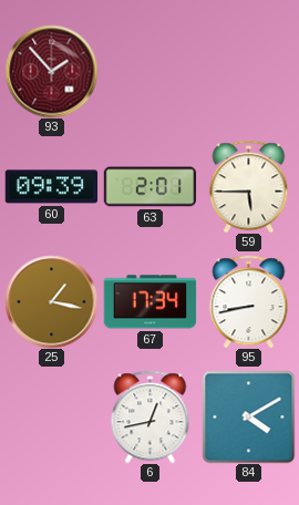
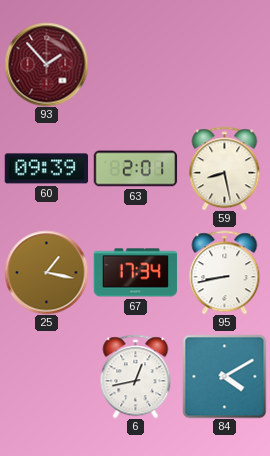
59: 5:45 -> 8:28 (225, 168)
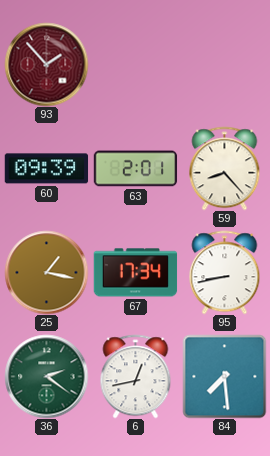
59: 8:28 -> 8:23 (225, 168)
36: none -> 2:21 (46, 376)
84: 4:10 -> 7:29 (224, 376)
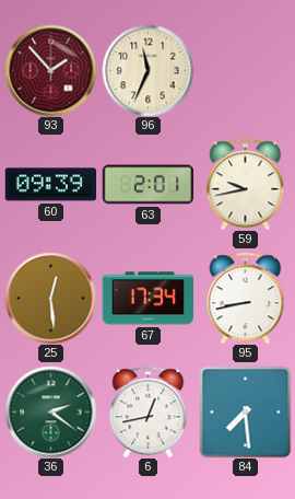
96: none -> 11:34 (147, 70)
59: 8:23 -> 9:43 (246, 184)
25: 1:17 -> 12:29 (50, 298)
